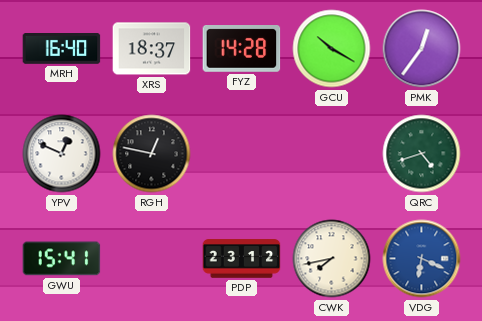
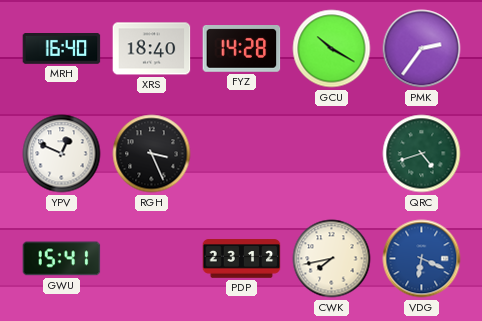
XRS: 18:37 -> 18:40 (152, 49)
PMK: 12:36 -> 2:36 (422, 49)
RGH: 12:47 -> 3:26 (152, 154)
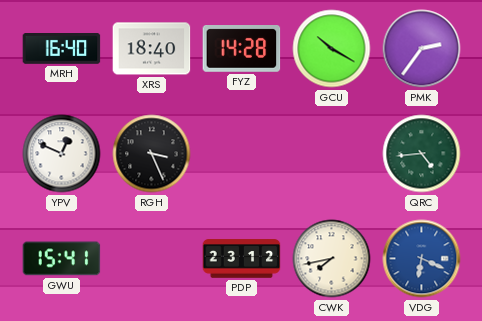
QRC: 4:42 -> 4:44 (422, 154)
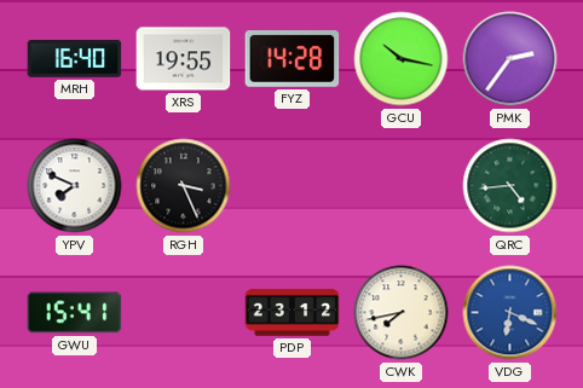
XRS: 18:40 -> 19:55 (184, 59)
GCU: 10:20 -> 10:17 (402, 59)
YPV: 12:49 -> 7:49 (75, 186)
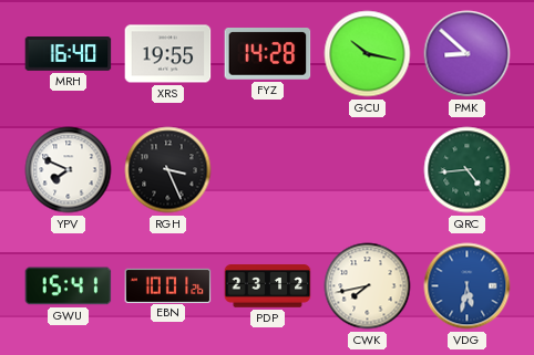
PMK: 2:36 -> 8:52 (468, 54)
EBN: none -> 10:01 (168, 285)
VDG: 6:19 -> 5:32 (468, 286)
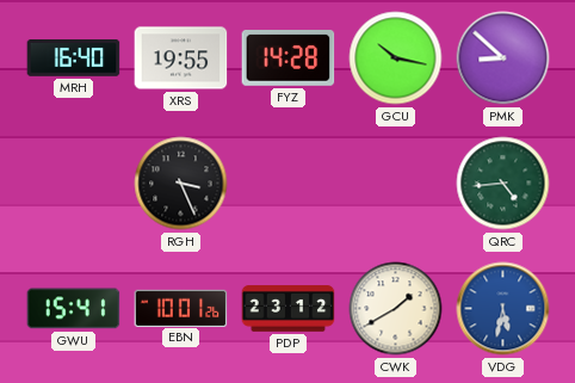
YPV: 7:49 -> none (69, 170)
CWK: 7:43 -> 1:40 (396, 309)
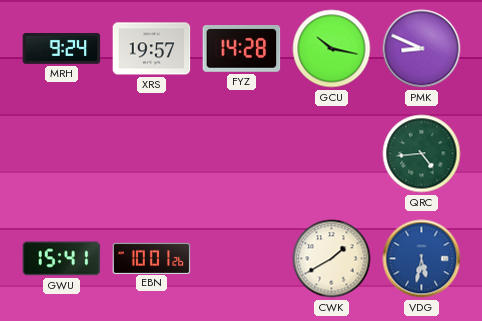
MRH: 16:40 -> 9:24 (62, 49)
XRS: 19:55 -> 19:57 (152, 49)
PMK: 8:52 -> 8:49 (422, 49)
RGH: 3:26 -> none (181, 184)
PDP: 23:12 -> none (289, 309)
